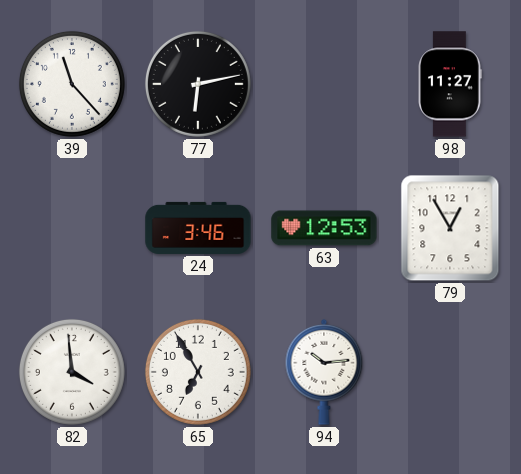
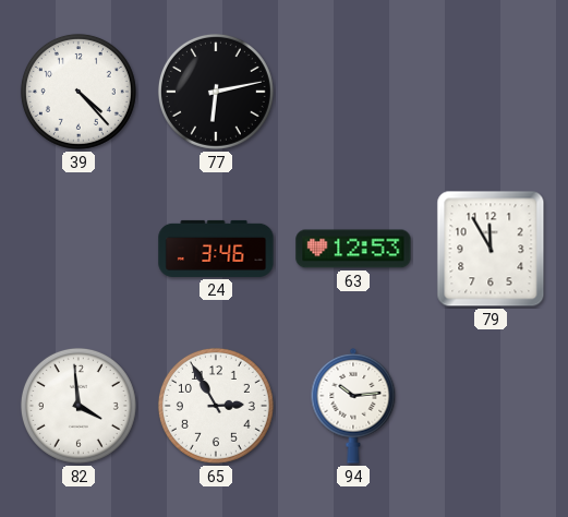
39: 11:23 -> 4:23 (78, 92)
98: 11:27 -> none (450, 84)
79: 12:55 -> 11:55 (491, 249)
65: 6:55 -> 2:55 (216, 406)
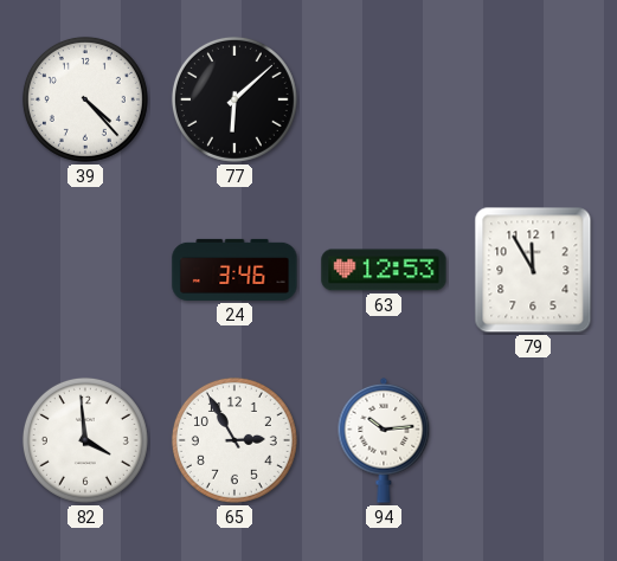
77: 6:13 -> 6:08 (234, 99)
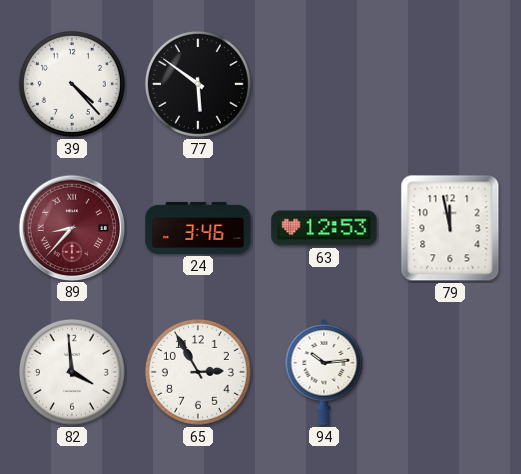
77: 6:08 -> 5:51 (198, 84)
89: none -> 8:37 (71, 227)
79: 11:55 -> 11:58 (450, 228)
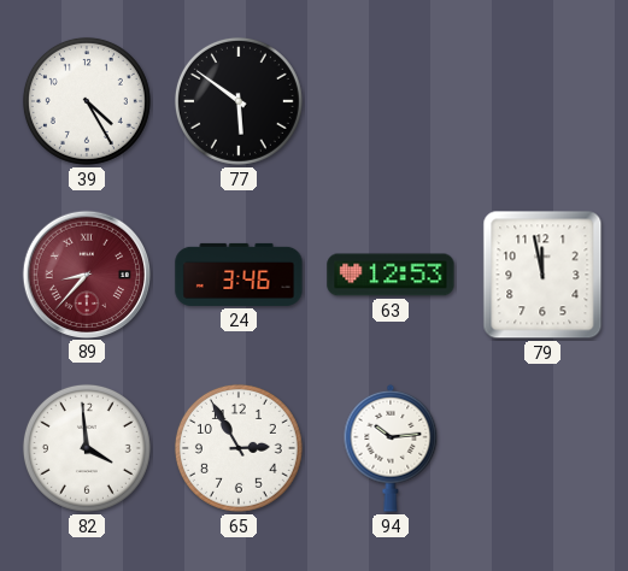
39: 4:23 -> 4:25 (87, 101)
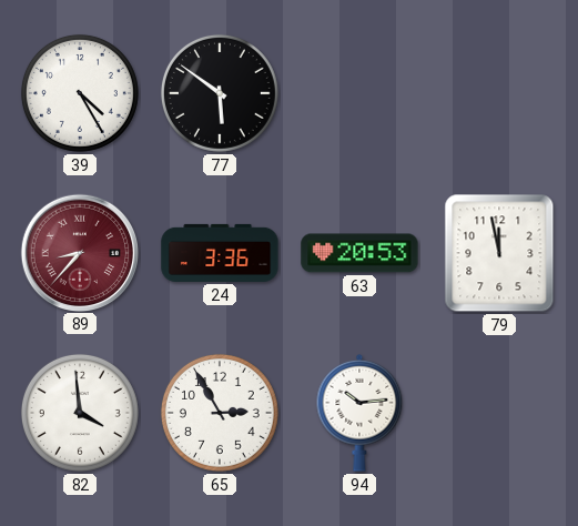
24: 3:46 -> 3:36 (220, 253)
63: 12:53 -> 20:53 (359, 253)
